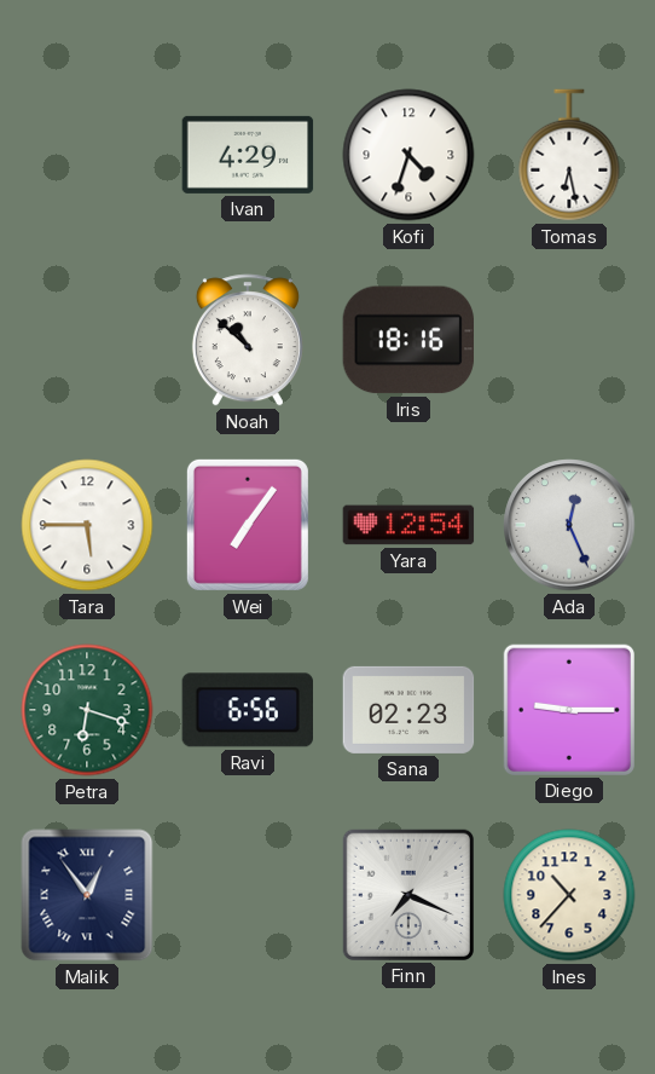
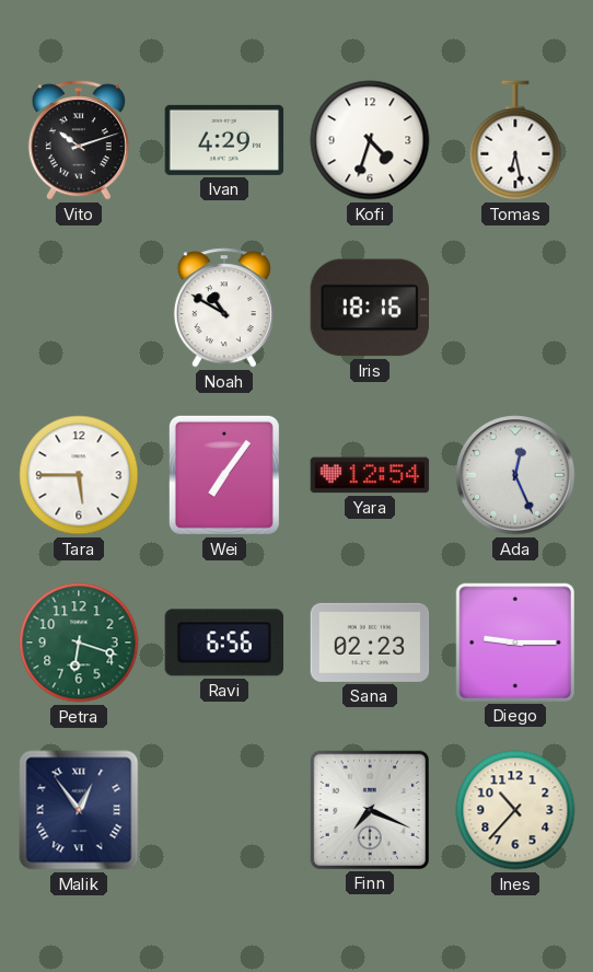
Vito: none -> 10:12 (79, 140)
Noah: 10:52 -> 10:50 (224, 308)
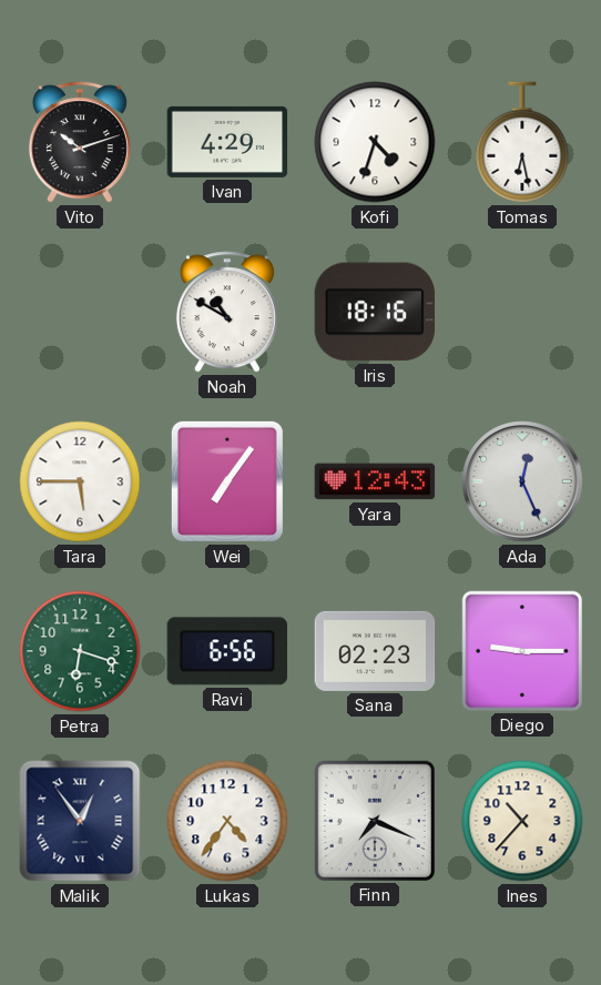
Yara: 12:54 -> 12:43 (375, 481)
Lukas: none -> 4:36 (227, 821)
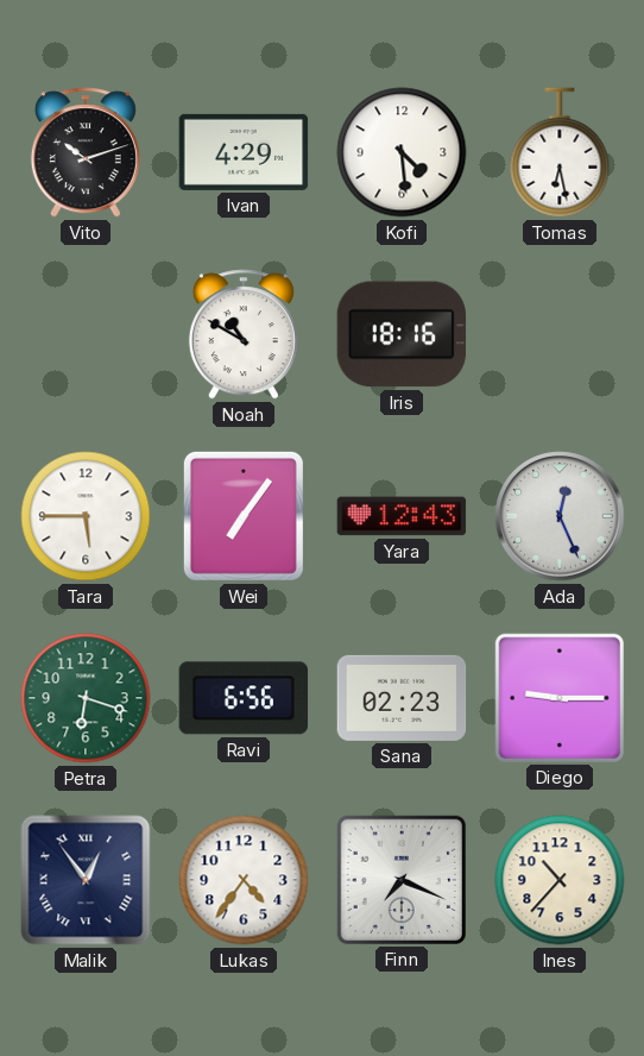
Kofi: 4:33 -> 4:29 (402, 152)
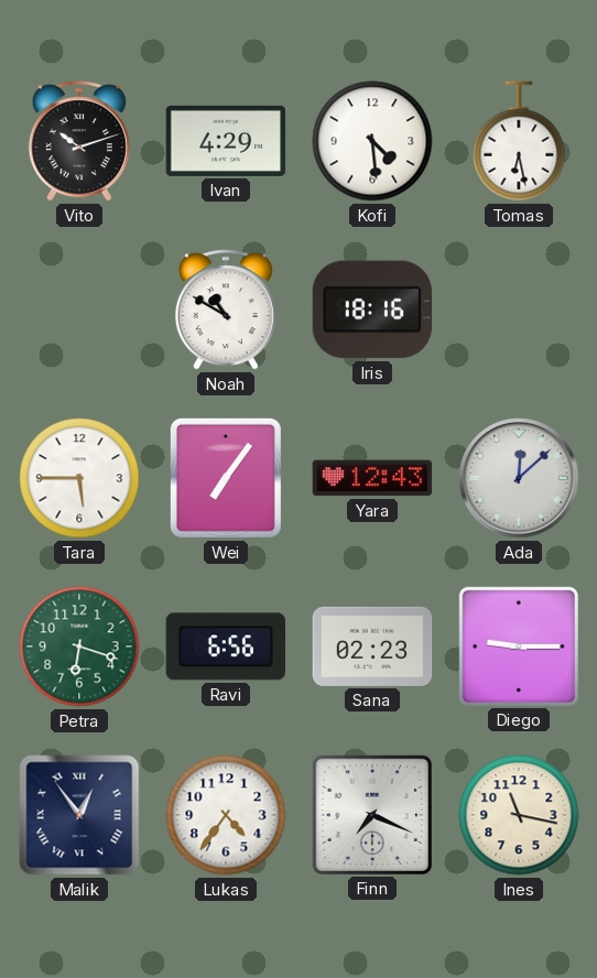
Ada: 12:26 -> 12:08 (519, 478)
Ines: 10:37 -> 11:17 (519, 815)
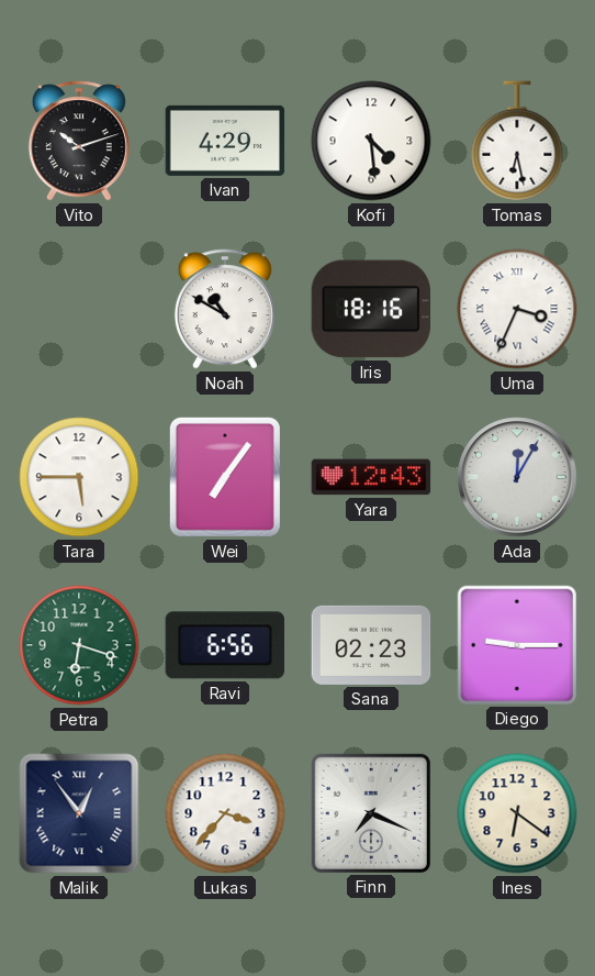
Uma: none -> 3:34 (517, 309)
Ada: 12:08 -> 12:05 (517, 477)
Lukas: 4:36 -> 3:37 (225, 813)
Ines: 11:17 -> 6:21 (517, 813)
